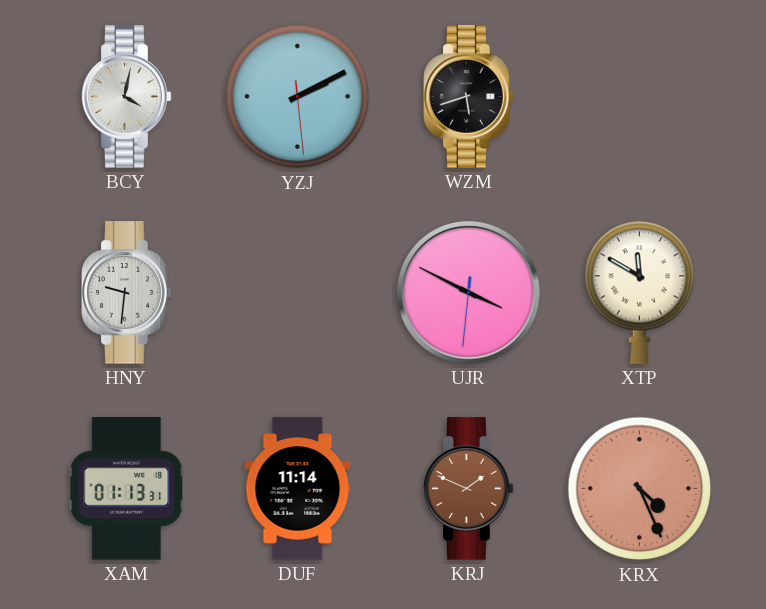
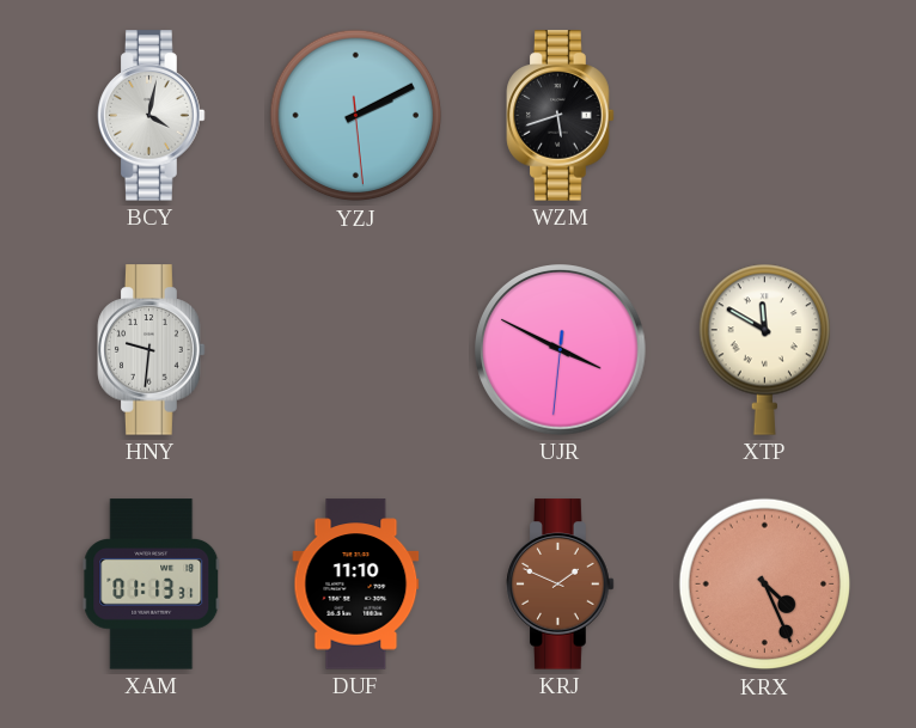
DUF: 11:14 -> 11:10 (356, 585)
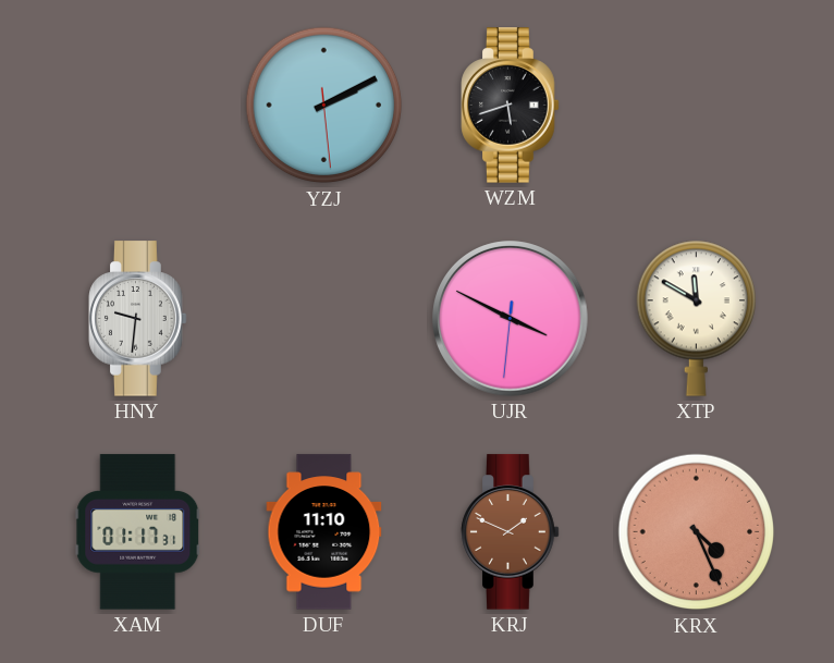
BCY: 4:02 -> none (152, 116)
XAM: 01:13 -> 01:17 (138, 532)
